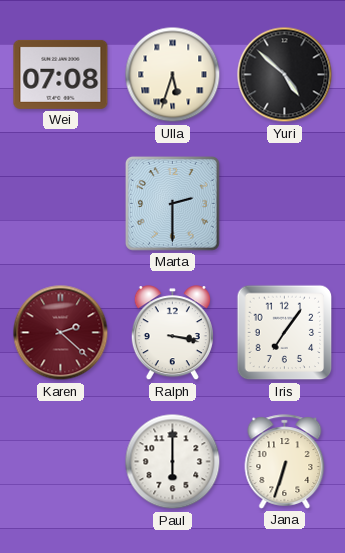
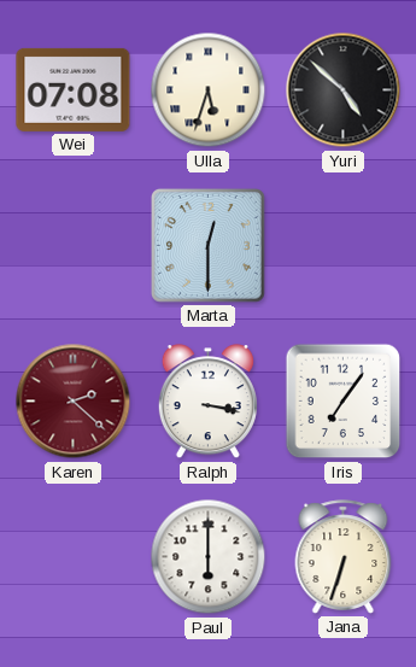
Marta: 2:30 -> 12:30 (207, 245)
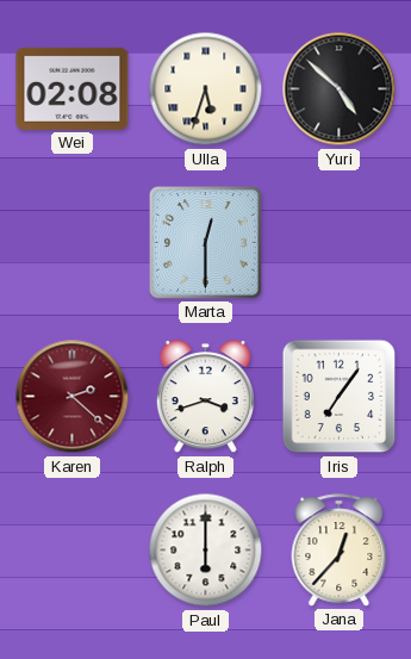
Wei: 07:08 -> 02:08 (73, 88)
Ralph: 3:17 -> 3:42 (205, 397)
Jana: 6:33 -> 12:37 (340, 551)
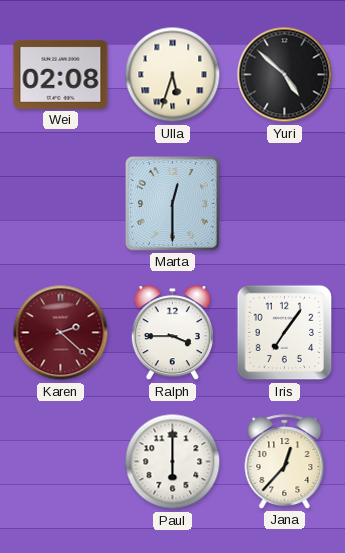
Ralph: 3:42 -> 3:45 (172, 333)
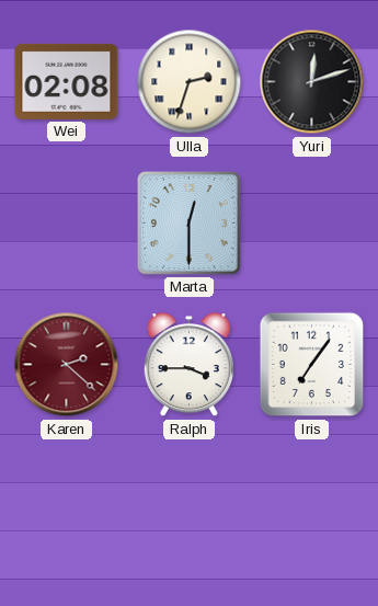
Ulla: 5:33 -> 2:33 (190, 82)
Yuri: 4:52 -> 12:12 (312, 82)
Paul: 6:00 -> none (173, 462)
Jana: 12:37 -> none (285, 462)
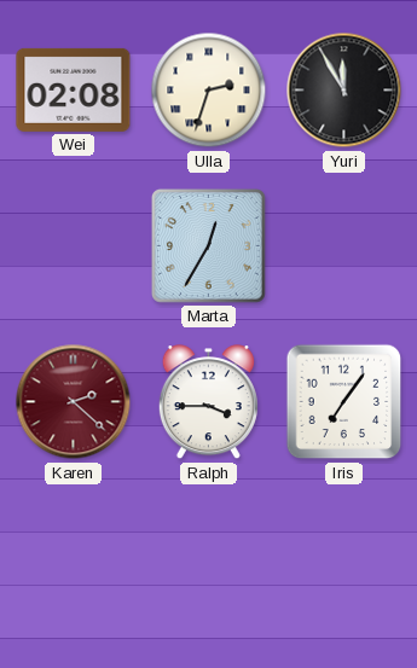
Yuri: 12:12 -> 11:55 (344, 91)
Marta: 12:30 -> 12:35 (208, 245)
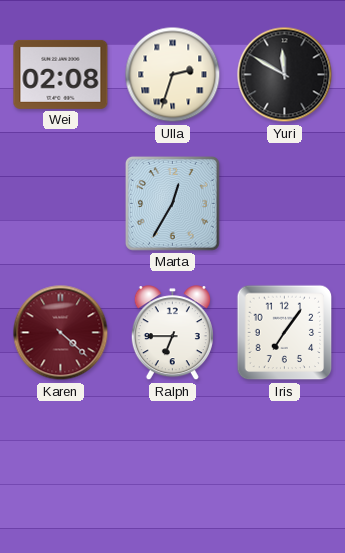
Yuri: 11:55 -> 11:50 (285, 75)
Karen: 2:22 -> 4:22 (61, 333)
Ralph: 3:45 -> 6:45 (172, 333)
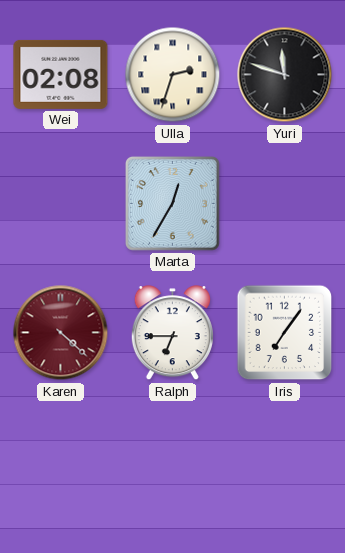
Yuri: 11:50 -> 11:48 (285, 75)
